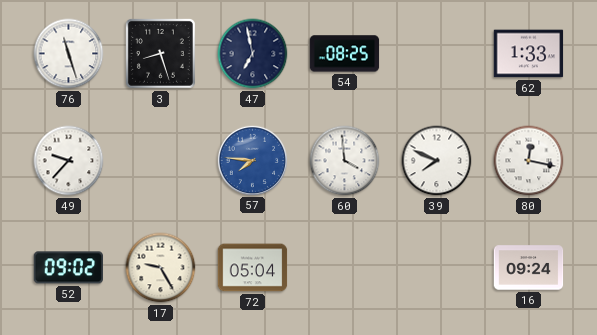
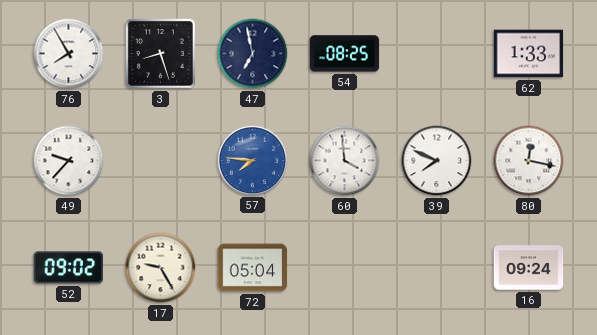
76: 11:27 -> 7:55 (69, 54)
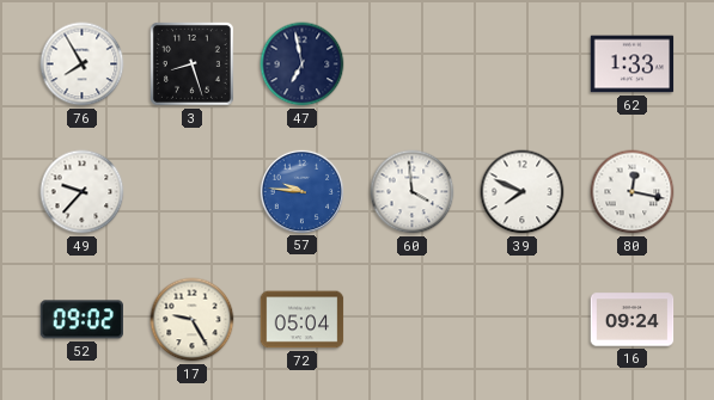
54: 08:25 -> none (345, 54)
57: 7:46 -> 9:46 (301, 191)
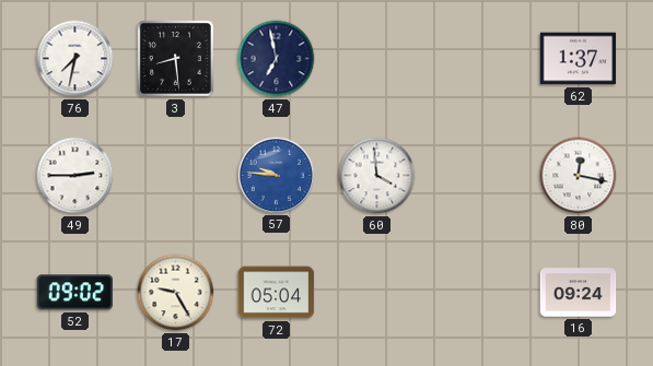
76: 7:55 -> 7:32 (75, 59)
3: 8:27 -> 8:29 (175, 58)
62: 1:33 -> 1:37 (579, 59)
49: 9:37 -> 2:45 (75, 176)
39: 7:49 -> none (523, 192)
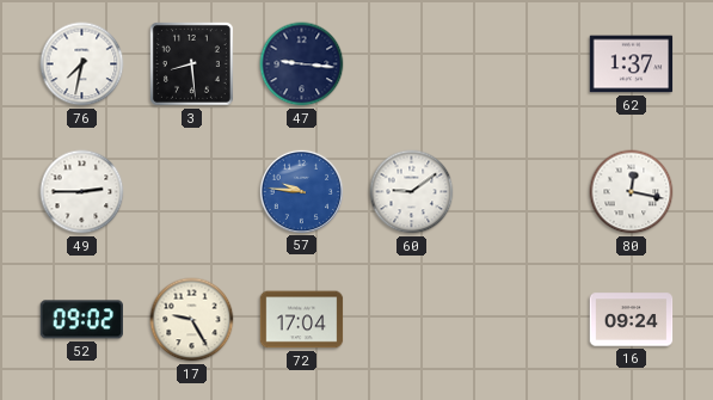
47: 6:58 -> 9:16 (302, 64)
60: 3:59 -> 9:09 (412, 192)
72: 05:04 -> 17:04 (302, 320)
